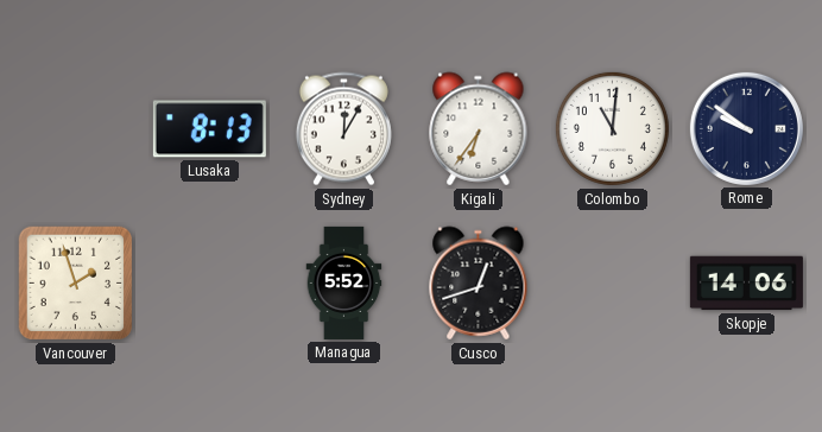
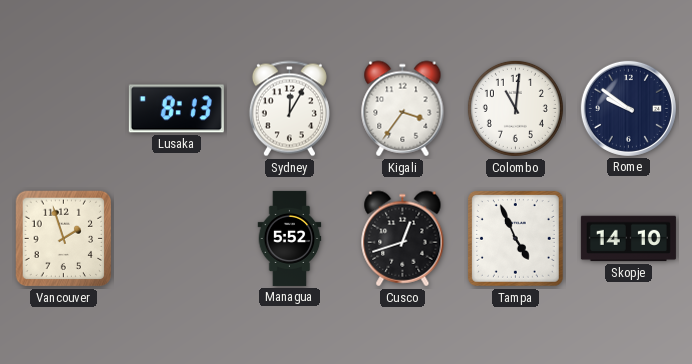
Kigali: 6:36 -> 3:36 (403, 109)
Tampa: none -> 4:56 (515, 238)
Skopje: 14:06 -> 14:10 (628, 239)
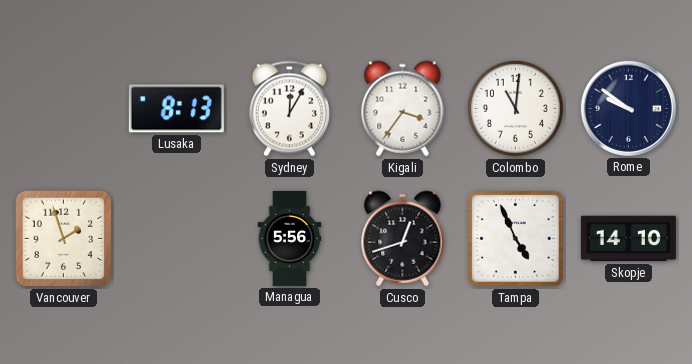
Managua: 5:52 -> 5:56 (290, 238)
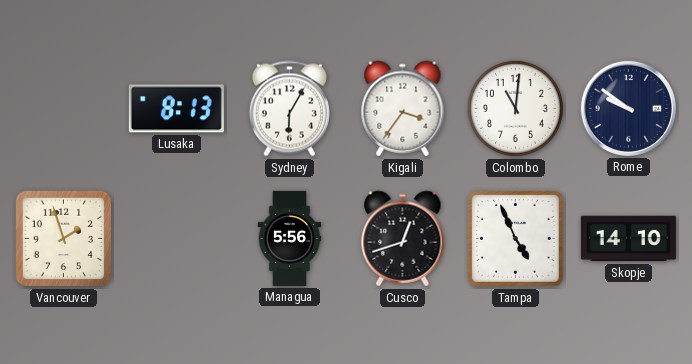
Sydney: 12:05 -> 6:05 (289, 109)
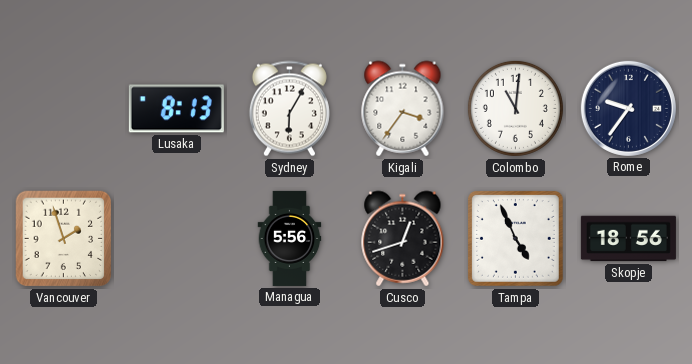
Rome: 9:51 -> 9:36 (628, 108)
Skopje: 14:10 -> 18:56 (628, 239)
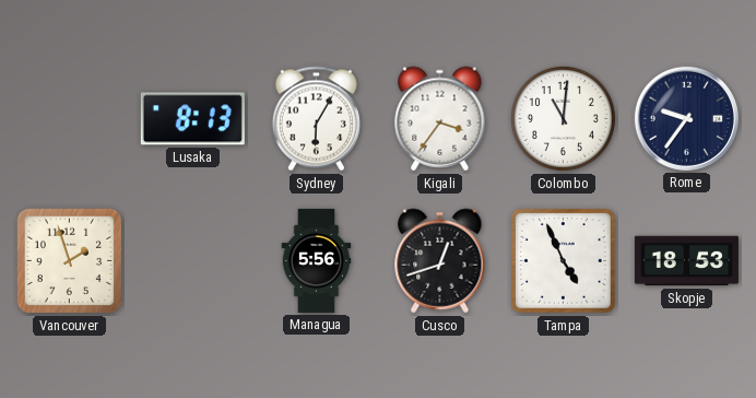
Skopje: 18:56 -> 18:53 (686, 261)
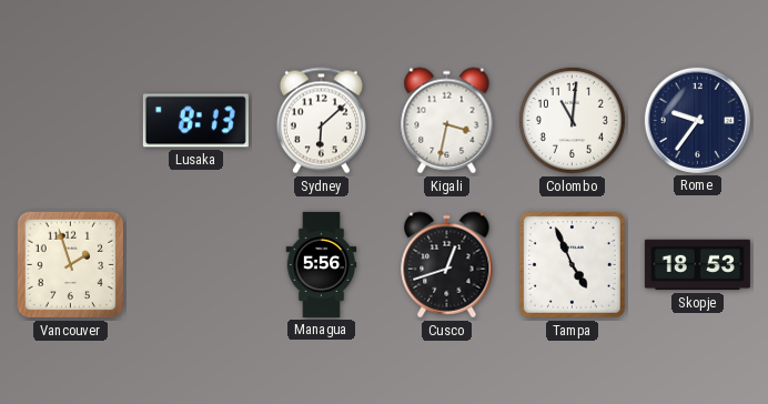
Sydney: 6:05 -> 6:08 (321, 121)
Kigali: 3:36 -> 3:32 (447, 121)
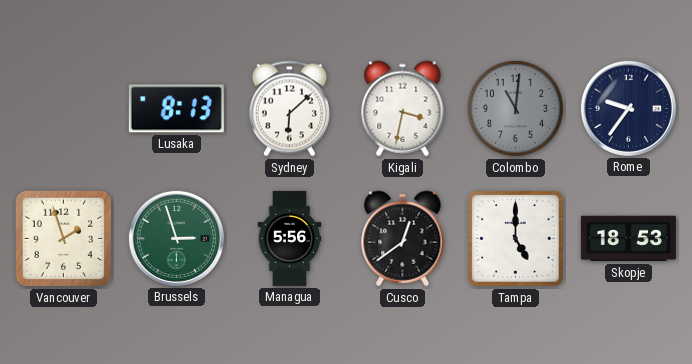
Colombo dial: white -> grey (515, 108)
Brussels: none -> 2:57 (176, 238)
Cusco: 12:42 -> 12:39 (403, 239)
Tampa: 4:56 -> 5:00 (515, 238)
